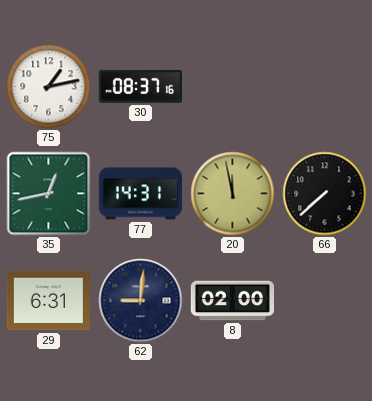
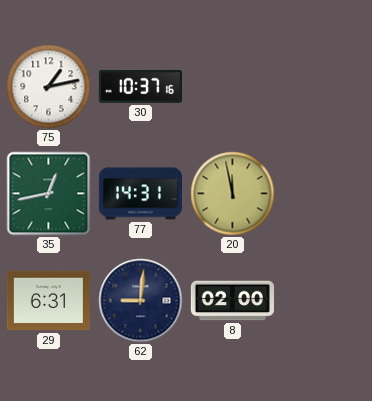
30: 08:37 -> 10:37 (140, 87)
66: 7:38 -> none (325, 194)
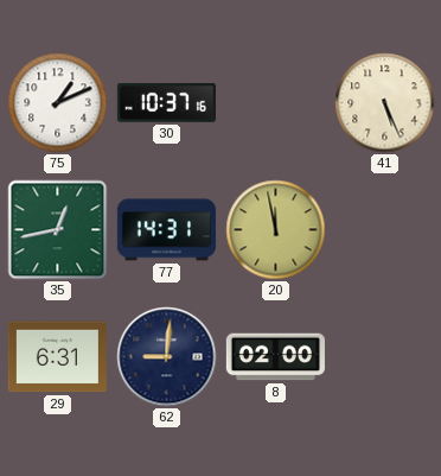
75: 1:13 -> 1:11 (58, 103)
41: none -> 5:26 (385, 103)
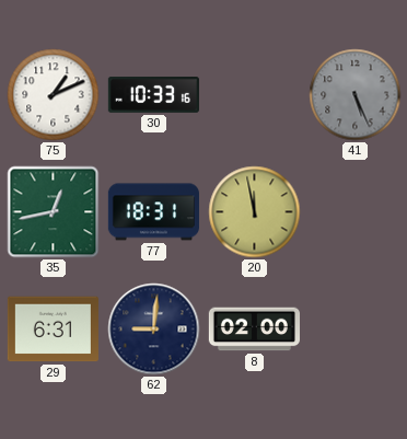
30: 10:37 -> 10:33 (153, 95)
41 dial: cream -> grey (356, 95)
77: 14:31 -> 18:31 (153, 212)
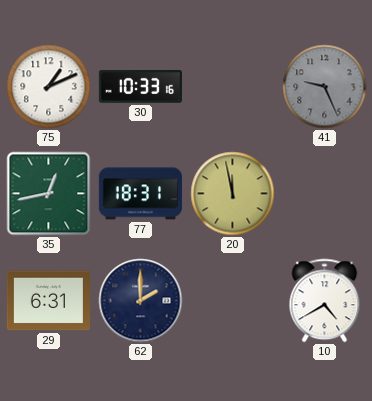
41: 5:26 -> 9:26 (325, 87)
62: 9:01 -> 2:00 (141, 301)
8: 02:00 -> none (254, 330)
10: none -> 4:40 (325, 301)
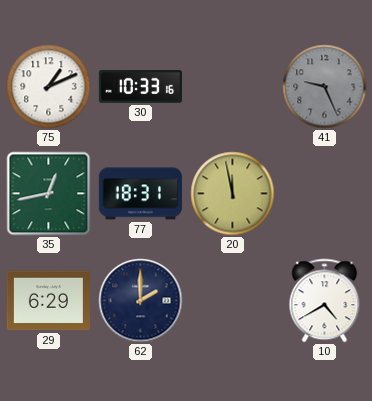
29: 6:31 -> 6:29 (48, 301)
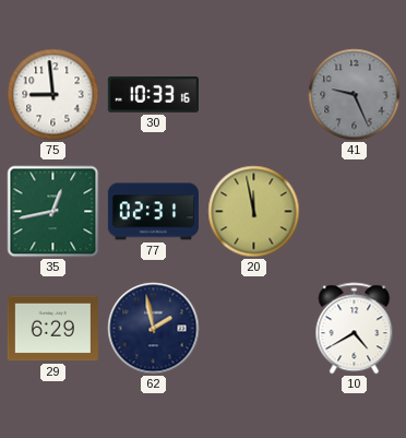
75: 1:11 -> 8:59 (53, 95)
77: 18:31 -> 02:31 (153, 212)
62: 2:00 -> 1:58 (154, 329)
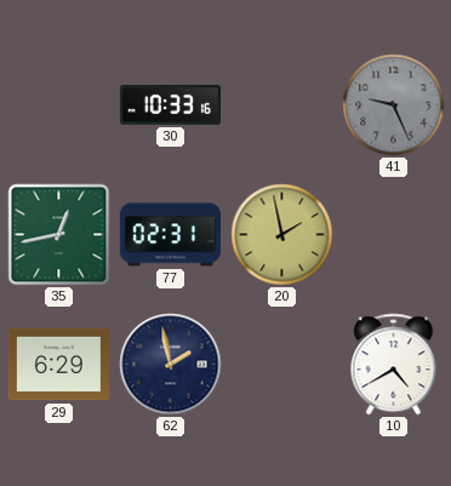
75: 8:59 -> none (53, 95)
20: 11:58 -> 1:58 (282, 235)
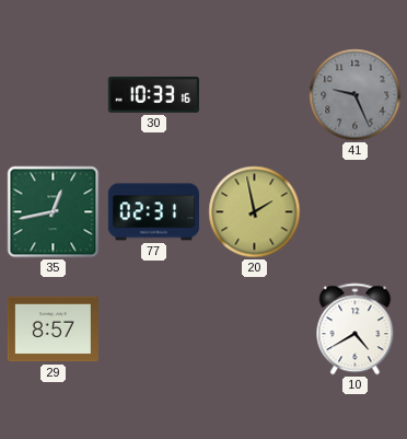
29: 6:29 -> 8:57 (53, 330)
62: 1:58 -> none (171, 365)
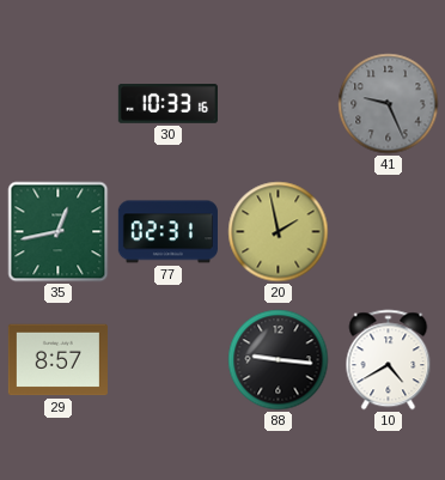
88: none -> 9:16 (279, 360)
